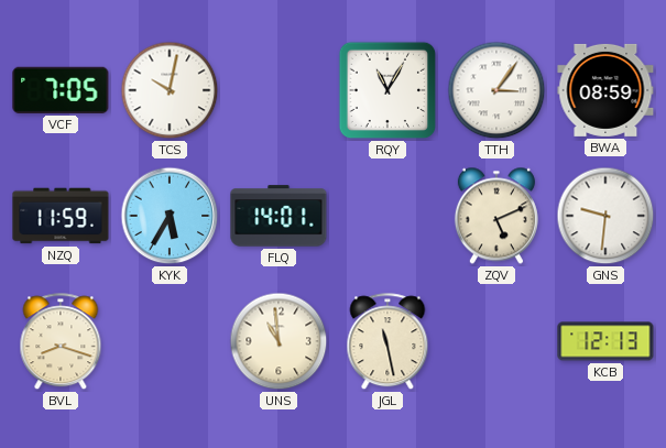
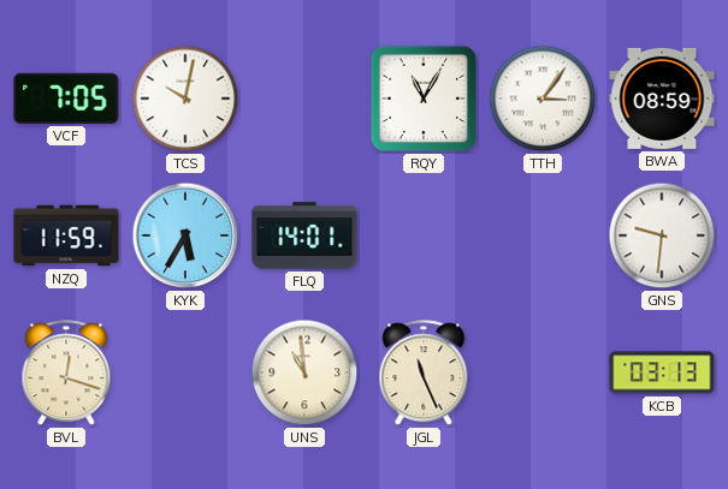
ZQV: 5:11 -> none (496, 216)
BVL: 8:18 -> 12:18 (66, 374)
JGL: 11:28 -> 11:26 (424, 374)
KCB: 12:13 -> 03:13 (662, 372)
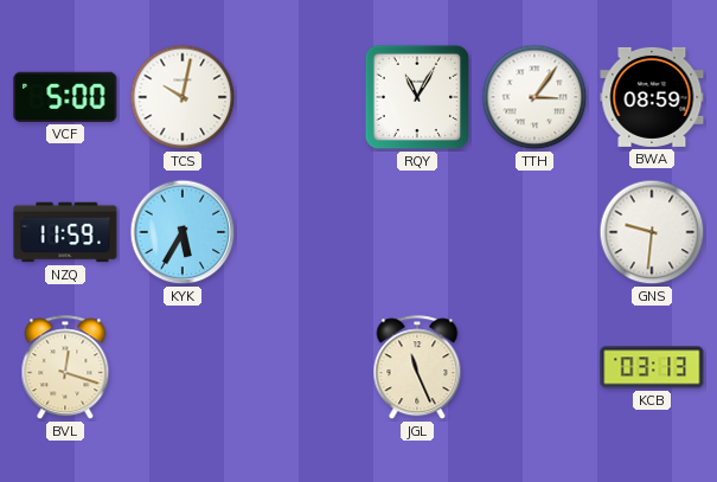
VCF: 7:05 -> 5:00 (65, 97)
FLQ: 14:01 -> none (304, 235)
UNS: 10:59 -> none (304, 372)
